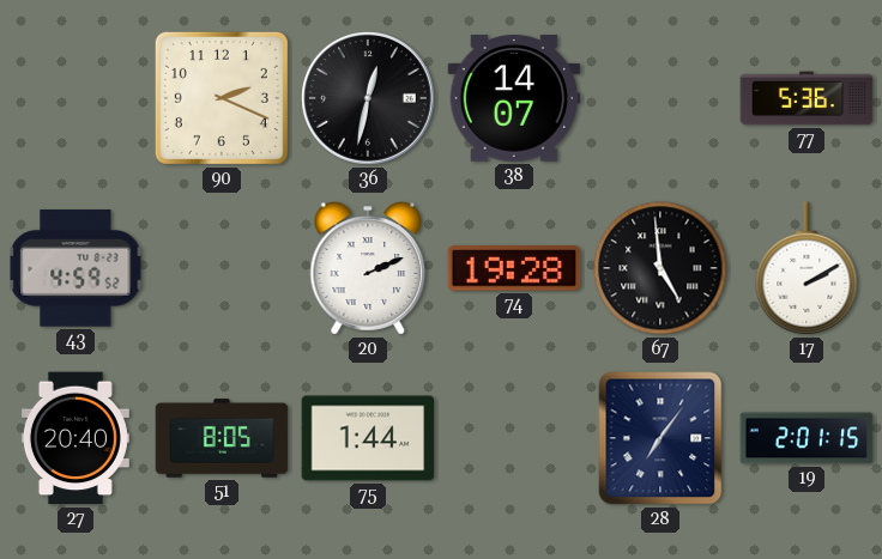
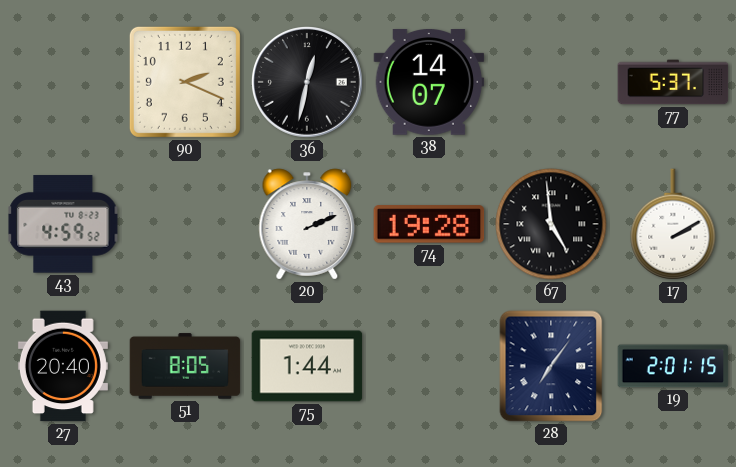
77: 5:36 -> 5:37 (673, 82)
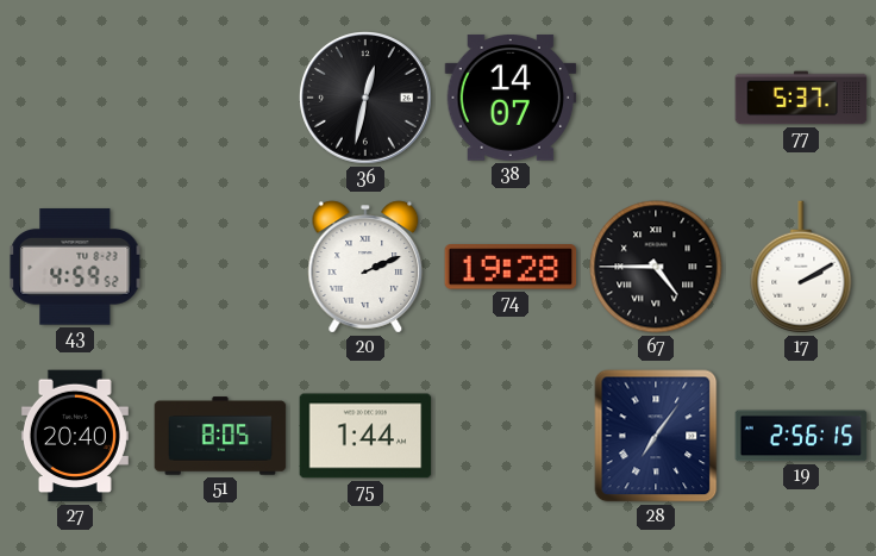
90: 2:19 -> none (185, 82)
67: 4:59 -> 4:45 (656, 267)
19: 2:01 -> 2:56 (801, 436)
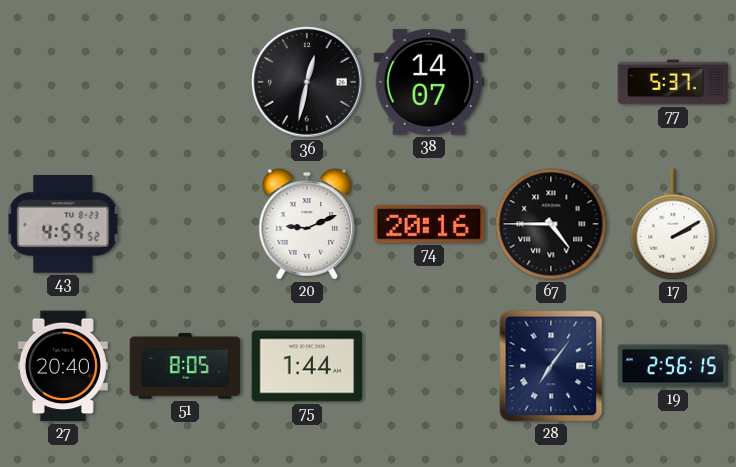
20: 2:11 -> 9:11 (307, 224)
74: 19:28 -> 20:16 (429, 224)
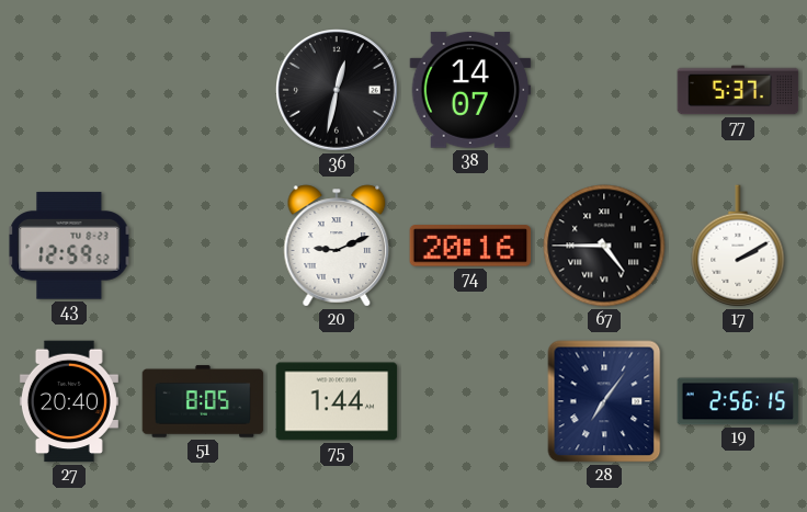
43: 4:59 -> 12:59 (69, 246)
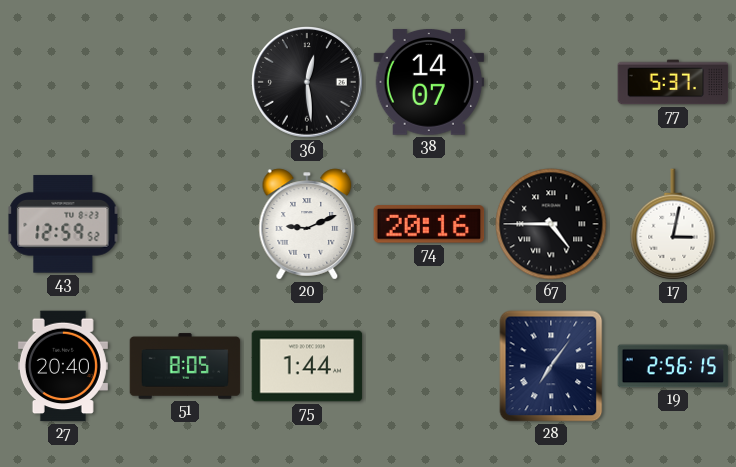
36: 12:32 -> 12:29 (308, 83)
17: 2:10 -> 3:02 (673, 224)
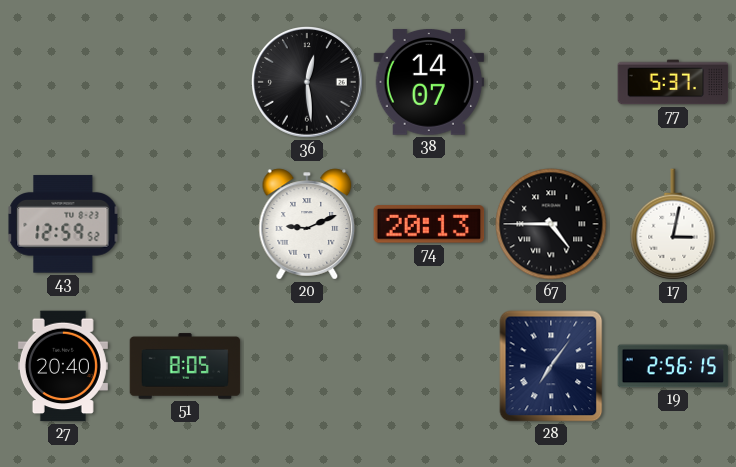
74: 20:16 -> 20:13 (429, 224)
75: 1:44 -> none (307, 366)
